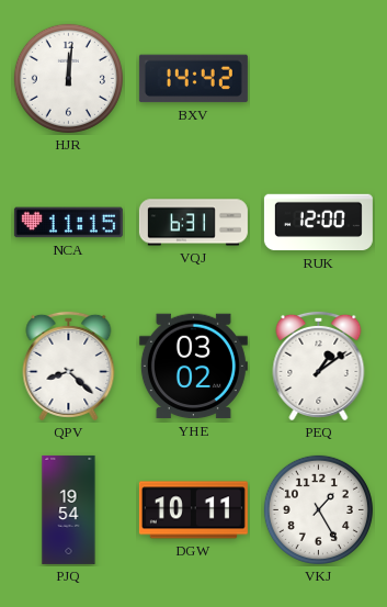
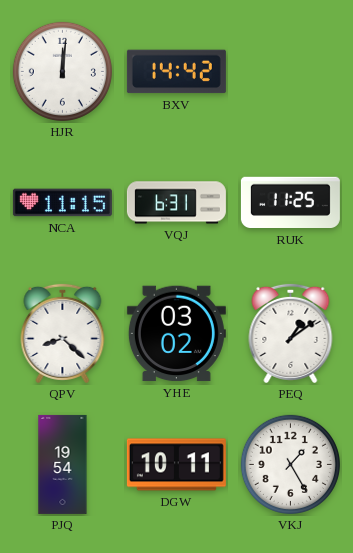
RUK: 12:00 -> 11:25 (290, 203)
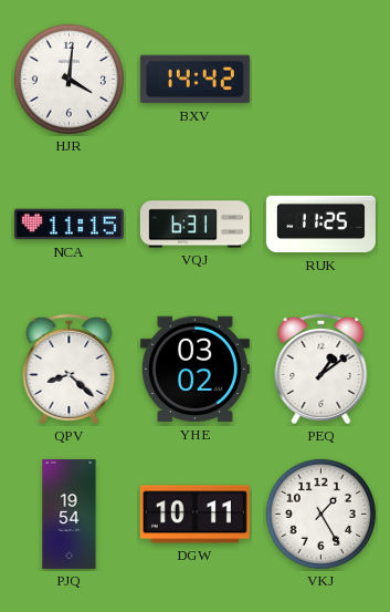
HJR: 12:01 -> 4:01 (68, 79)
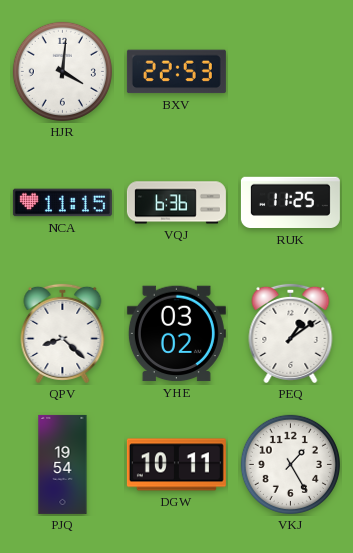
BXV: 14:42 -> 22:53 (176, 72)
VQJ: 6:31 -> 6:36 (176, 203)
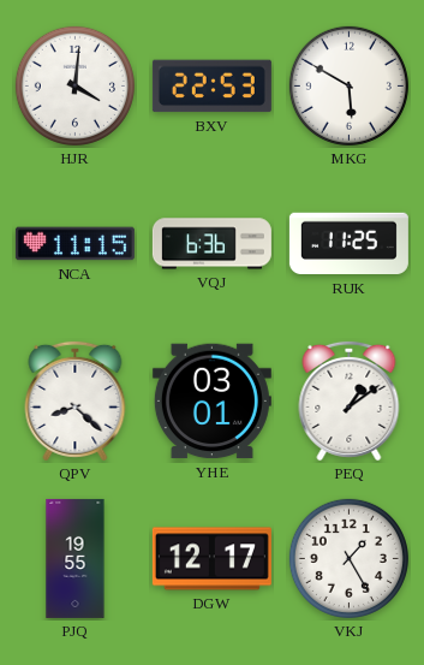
MKG: none -> 5:50 (348, 85)
YHE: 03:02 -> 03:01 (211, 402)
PJQ: 19:54 -> 19:55 (76, 558)
DGW: 10:11 -> 12:17 (211, 559)
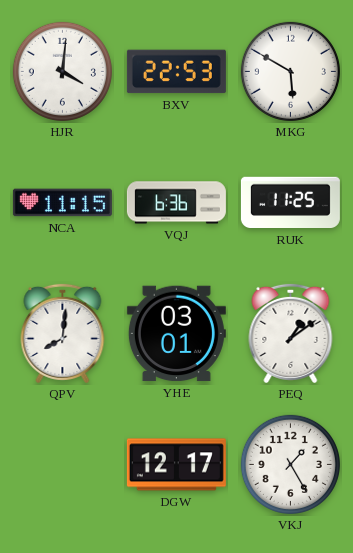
QPV: 8:22 -> 8:01 (63, 333)
PJQ: 19:55 -> none (76, 558)
